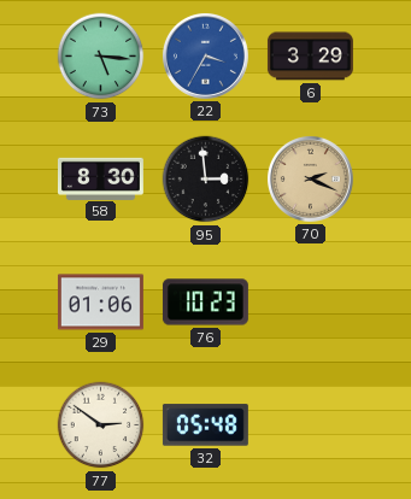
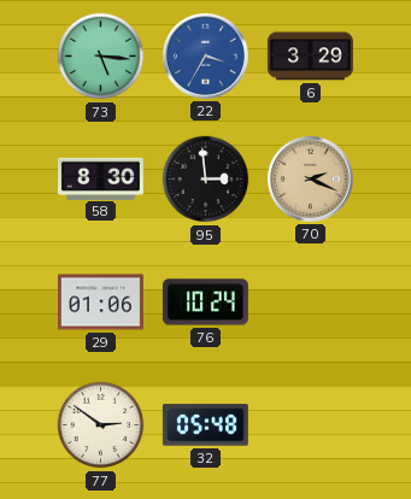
76: 10:23 -> 10:24 (205, 303)
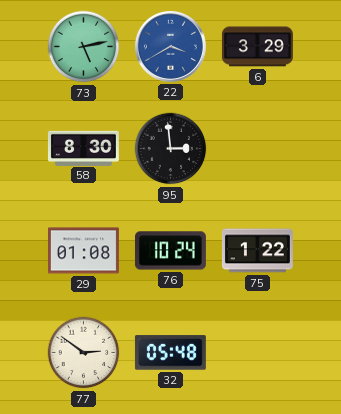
73: 5:16 -> 5:13 (84, 47)
22: 3:35 -> 3:40 (170, 46)
70: 2:19 -> none (310, 178)
29: 01:06 -> 01:08 (83, 251)
75: none -> 1:22 (257, 251)
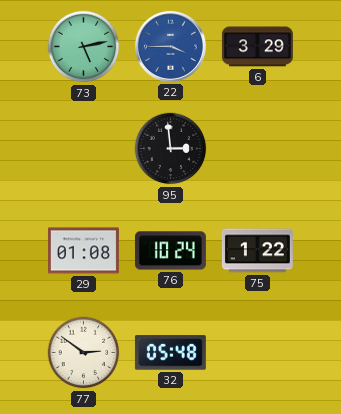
22: 3:40 -> 3:45 (170, 46)
58: 8:30 -> none (83, 148)
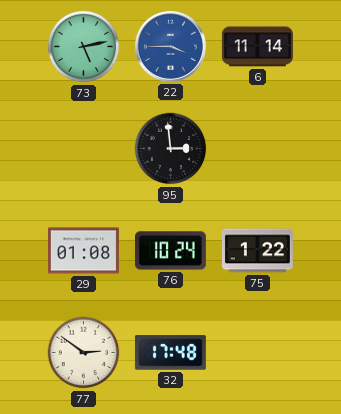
6: 3:29 -> 11:14 (257, 47)
32: 05:48 -> 17:48 (170, 353)
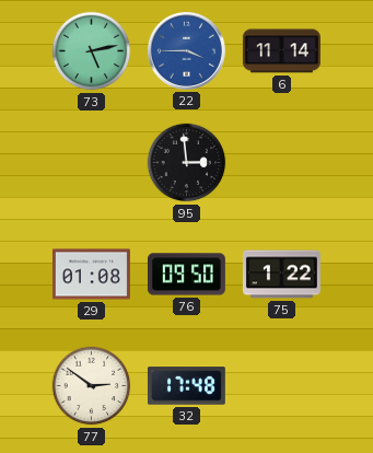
76: 10:24 -> 09:50 (186, 275)
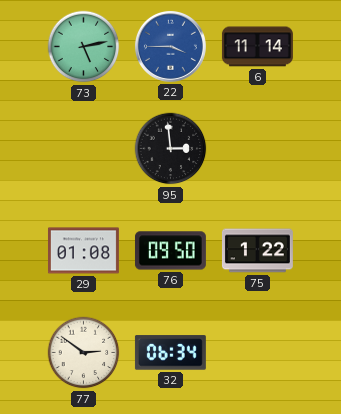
32: 17:48 -> 06:34 (170, 353)
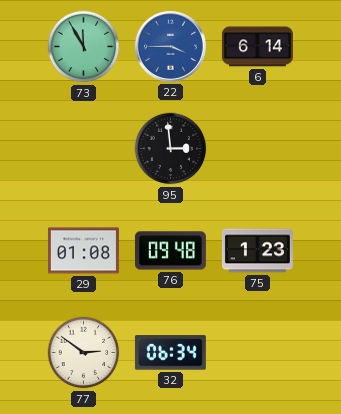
73: 5:13 -> 11:55 (84, 47)
6: 11:14 -> 6:14 (257, 47)
76: 09:50 -> 09:48 (170, 251)
75: 1:22 -> 1:23 (257, 251)
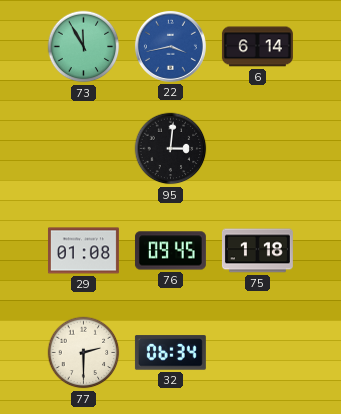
22: 3:45 -> 3:43 (170, 46)
95: 2:59 -> 3:01 (171, 149)
76: 09:48 -> 09:45 (170, 251)
75: 1:23 -> 1:18 (257, 251)
77: 2:51 -> 2:30 (84, 353)
